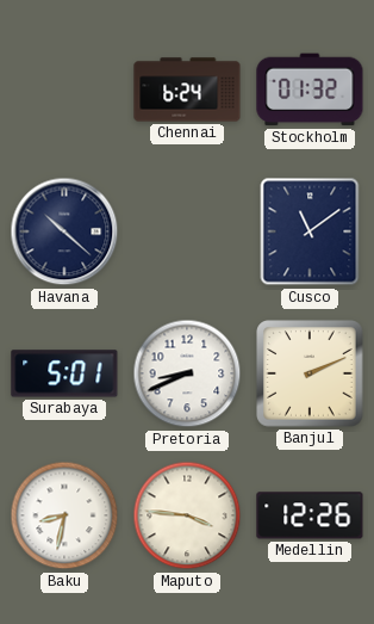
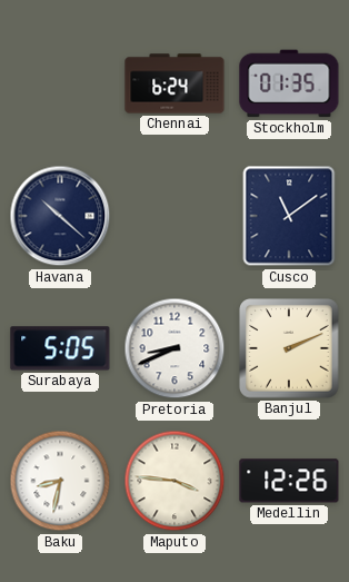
Stockholm: 01:32 -> 01:35 (289, 83)
Surabaya: 5:01 -> 5:05 (60, 348)
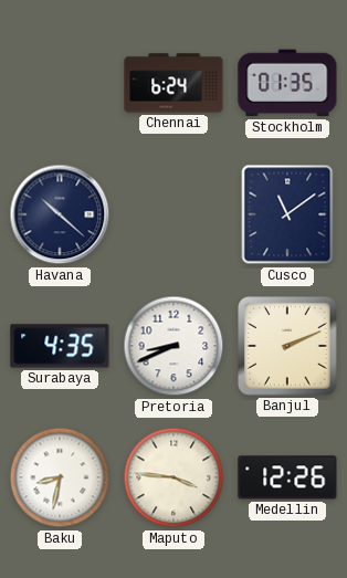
Surabaya: 5:05 -> 4:35 (60, 346)
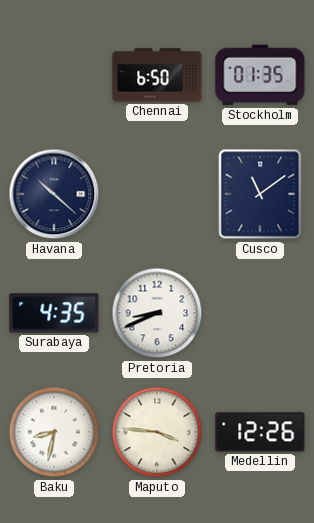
Chennai: 6:24 -> 6:50 (157, 75)
Banjul: 2:11 -> none (287, 346)
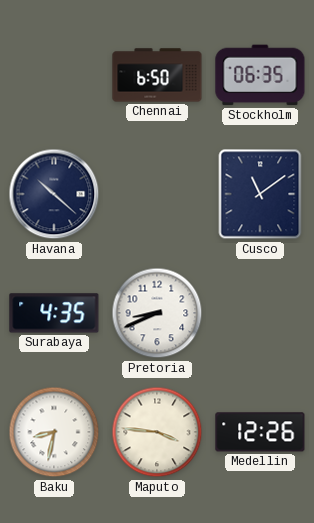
Stockholm: 01:35 -> 06:35 (260, 75)
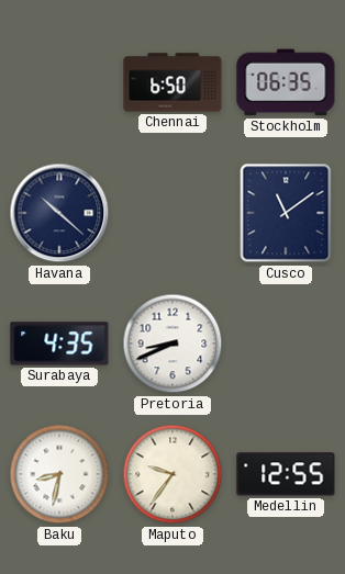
Maputo: 3:46 -> 9:36 (172, 474)
Medellin: 12:26 -> 12:55 (286, 474)
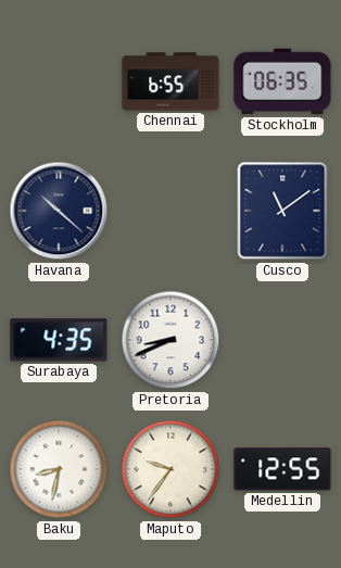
Chennai: 6:50 -> 6:55 (171, 81)
